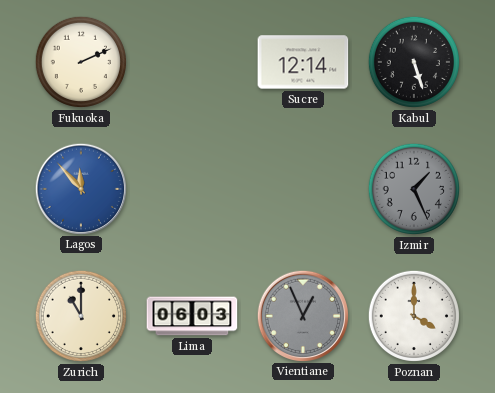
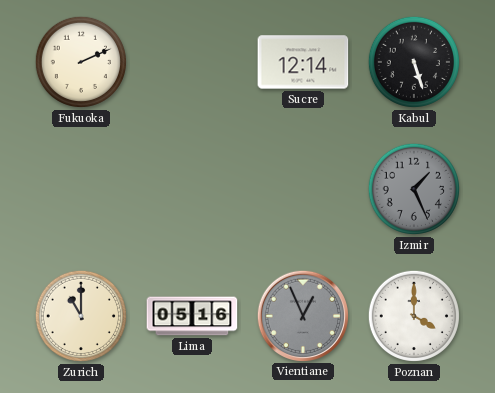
Lagos: 11:53 -> none (80, 188)
Lima: 06:03 -> 05:16 (192, 316)
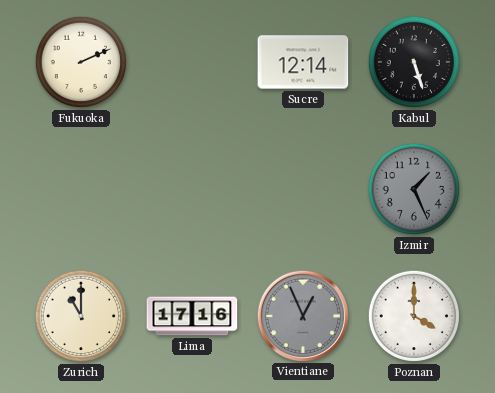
Lima: 05:16 -> 17:16 (192, 316)
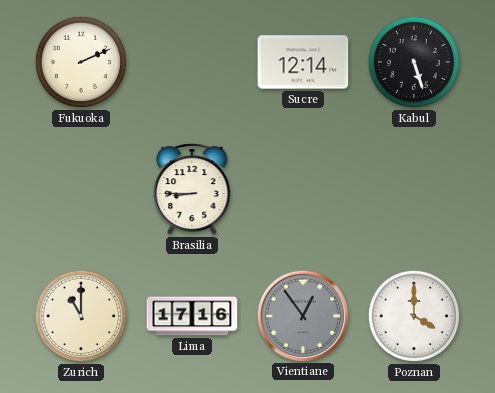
Brasilia: none -> 8:45 (192, 189)
Izmir: 1:26 -> none (414, 189)
Vientiane: 12:56 -> 12:54 (302, 315)
